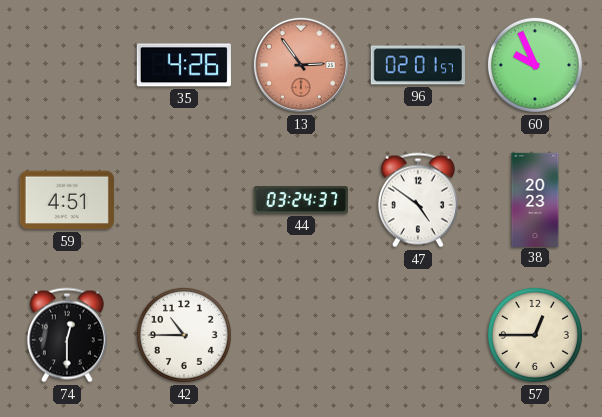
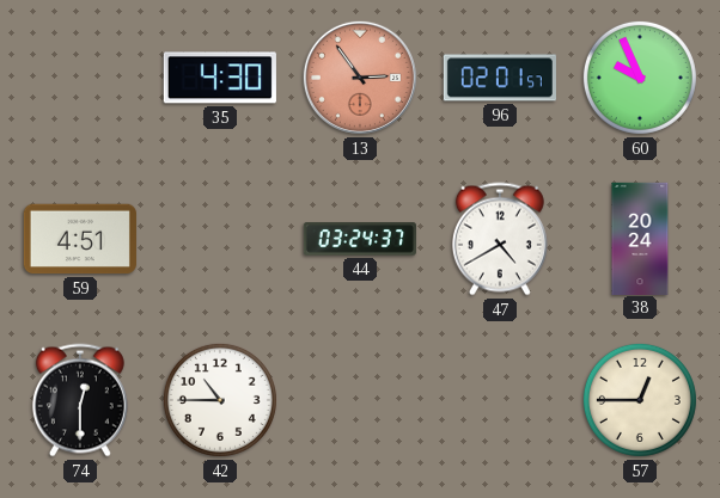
35: 4:26 -> 4:30 (220, 78)
47: 4:51 -> 4:40 (500, 239)
38: 20:23 -> 20:24 (640, 238)
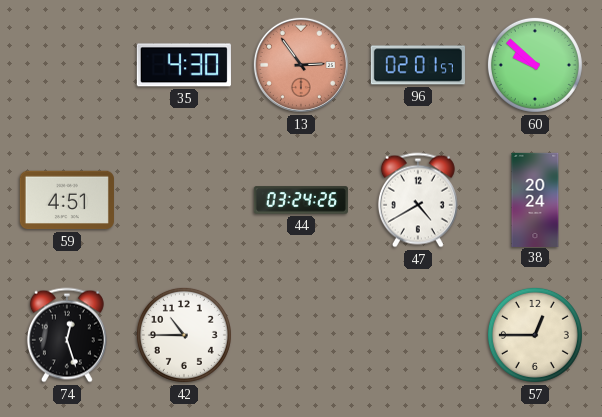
60: 9:56 -> 9:52 (535, 65)
44: 03:24:37 -> 03:24:26 (301, 200)
74: 12:30 -> 12:27 (67, 335)
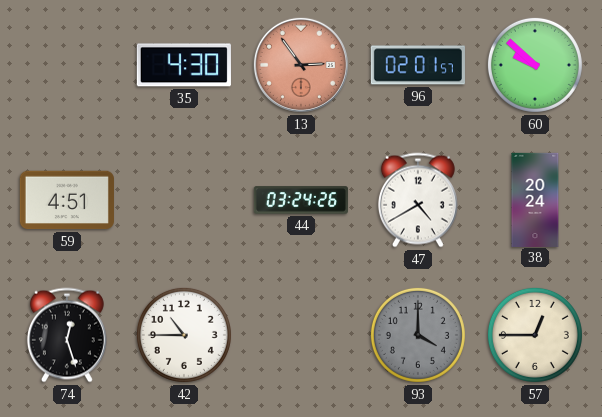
93: none -> 4:00 (418, 335)
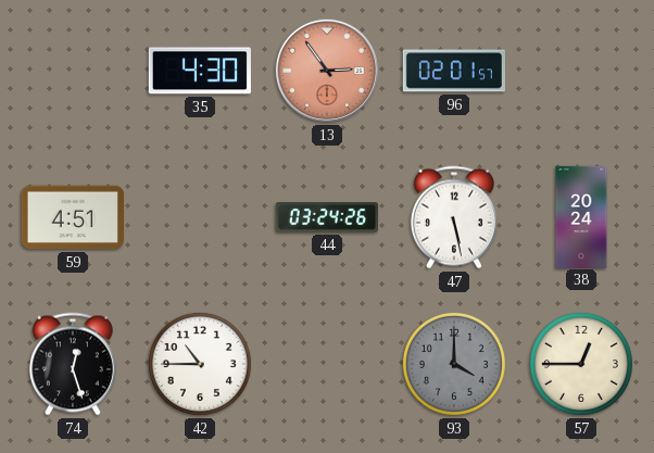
60: 9:52 -> none (535, 65)
47: 4:40 -> 5:28 (454, 217)
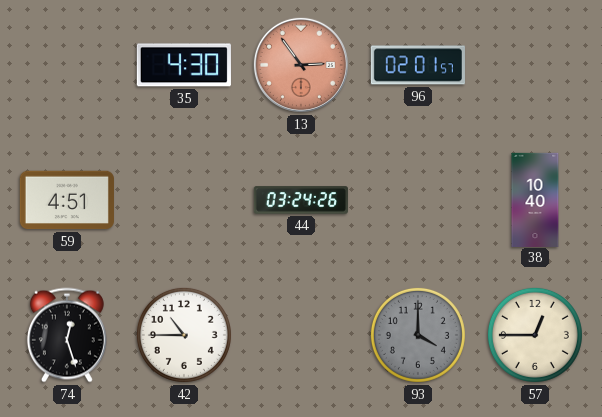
47: 5:28 -> none (454, 217)
38: 20:24 -> 10:40 (535, 199)
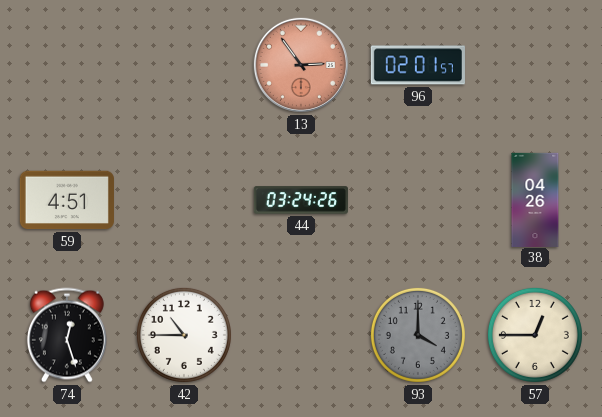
35: 4:30 -> none (184, 65)
38: 10:40 -> 04:26 (535, 199)
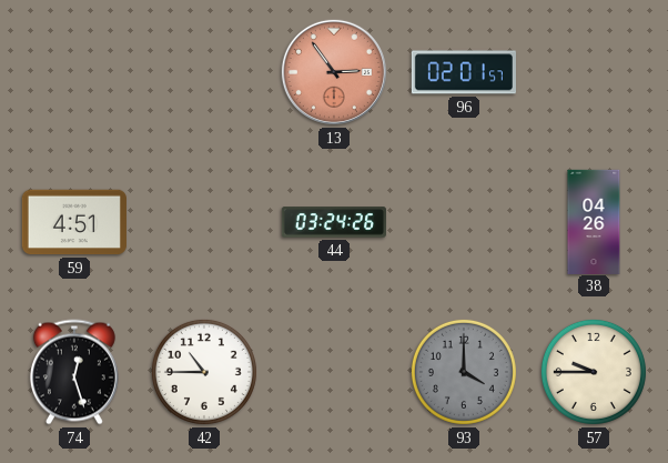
57: 12:45 -> 9:45 (594, 372)
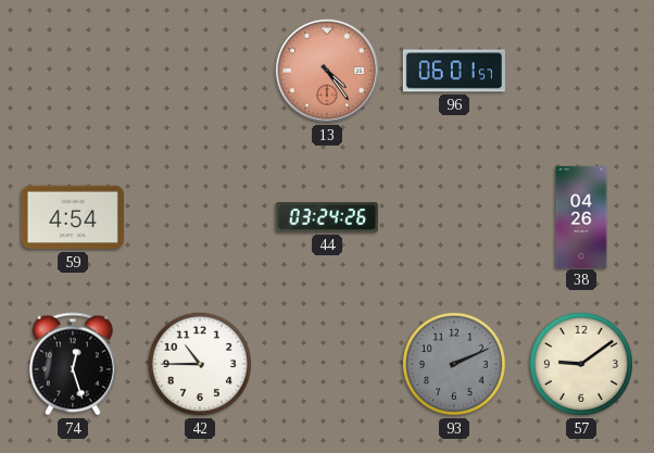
13: 2:54 -> 4:24 (327, 71)
96: 02:01 -> 06:01 (454, 71)
59: 4:51 -> 4:54 (73, 217)
93: 4:00 -> 2:11 (454, 364)
57: 9:45 -> 9:09 (581, 364)
